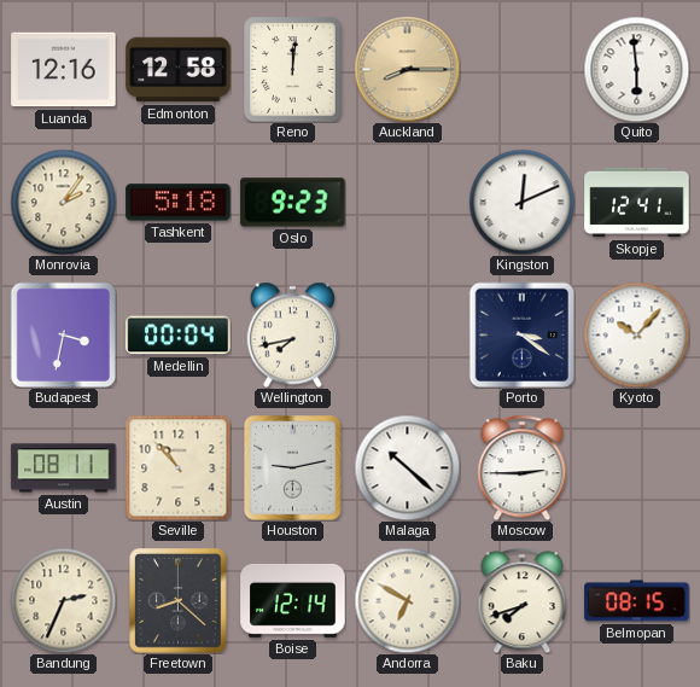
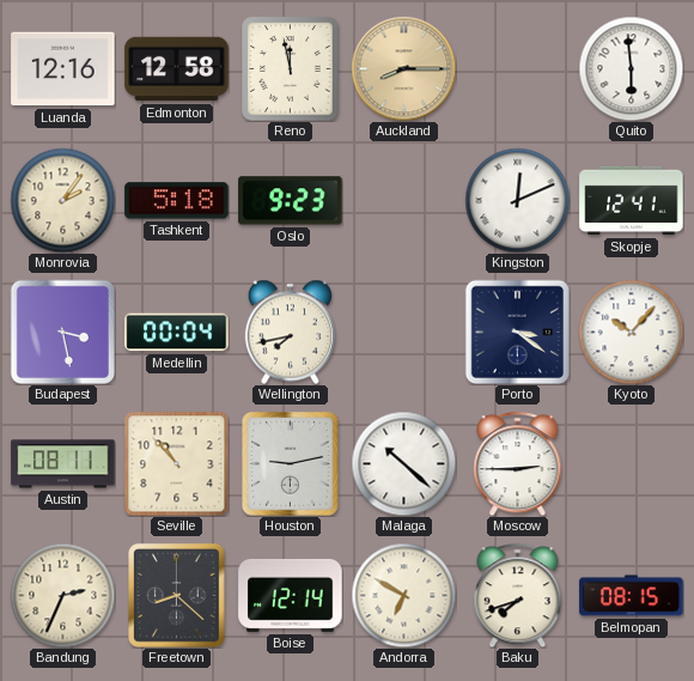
Reno: 12:01 -> 11:58 (291, 69)
Budapest: 3:32 -> 3:28 (62, 332)
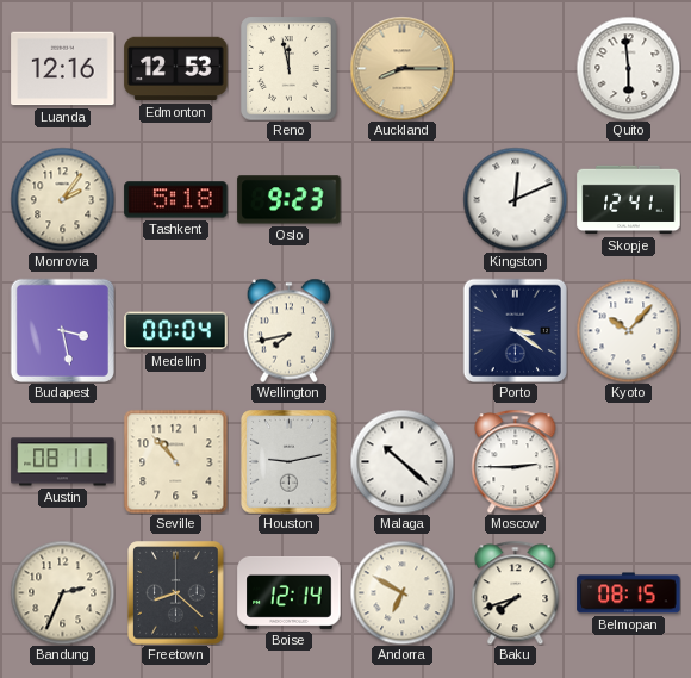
Edmonton: 12:58 -> 12:53 (176, 69)
